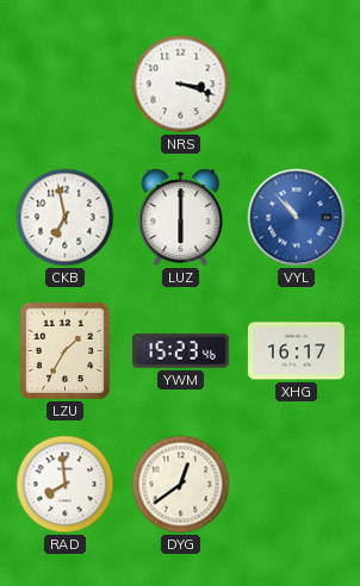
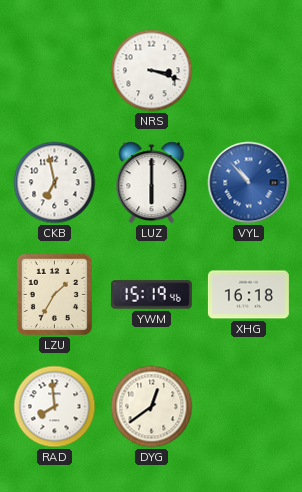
YWM: 15:23 -> 15:19 (151, 295)
XHG: 16:17 -> 16:18 (248, 295)
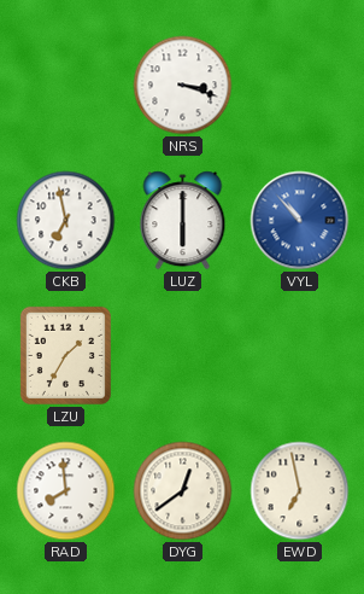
YWM: 15:19 -> none (151, 295)
XHG: 16:18 -> none (248, 295)
EWD: none -> 6:58 (300, 491)
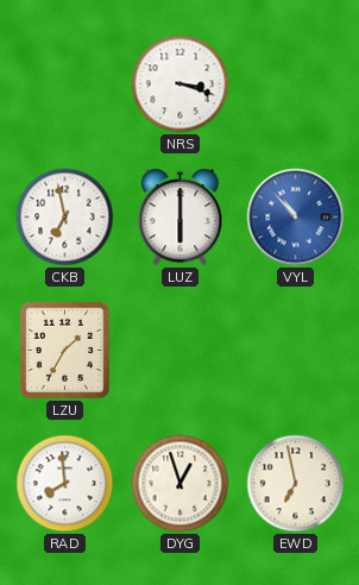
DYG: 12:39 -> 12:57 (181, 484)
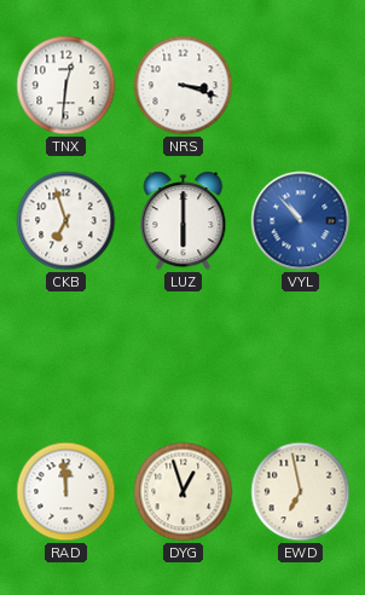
TNX: none -> 12:31 (66, 86)
CKB: 6:58 -> 6:57 (66, 221)
LZU: 1:35 -> none (64, 350)
RAD: 7:59 -> 11:59 (66, 492)
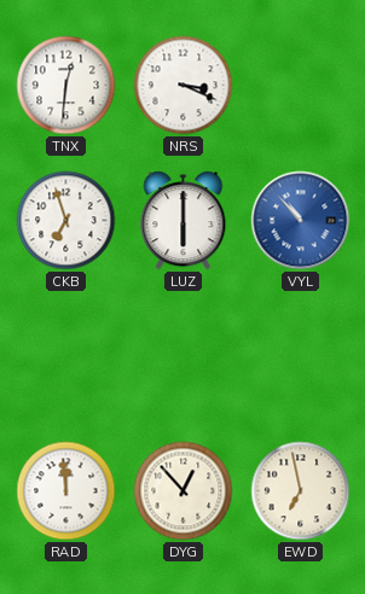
NRS: 3:18 -> 3:19 (184, 86)
DYG: 12:57 -> 12:53 (184, 491)
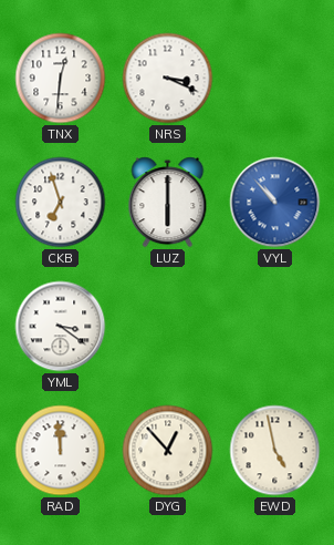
YML: none -> 3:21 (61, 327)
EWD: 6:58 -> 4:58 (275, 451)
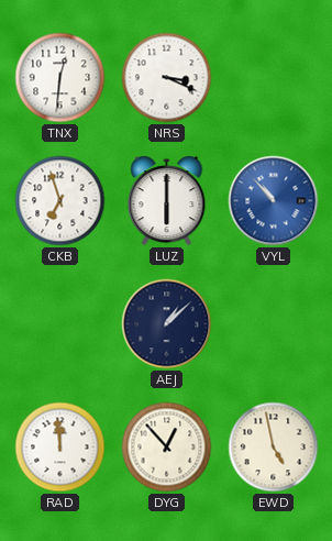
YML: 3:21 -> none (61, 327)
AEJ: none -> 1:08 (167, 324)
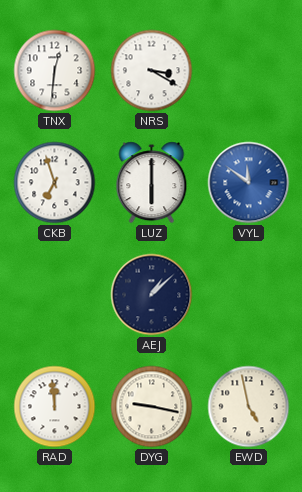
NRS: 3:19 -> 3:20 (152, 71)
VYL: 10:53 -> 11:51 (249, 183)
DYG: 12:53 -> 9:17 (152, 407)
